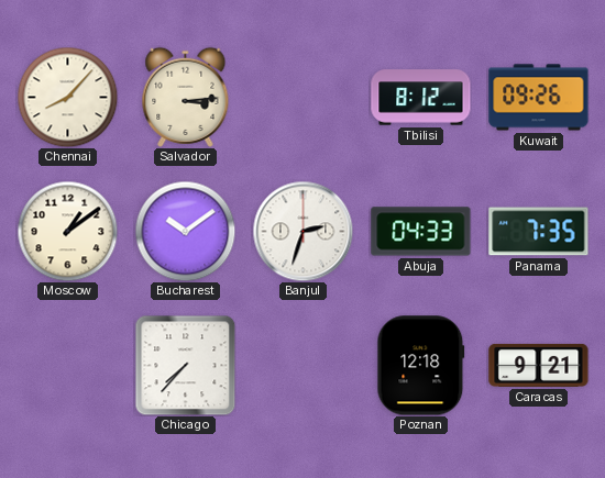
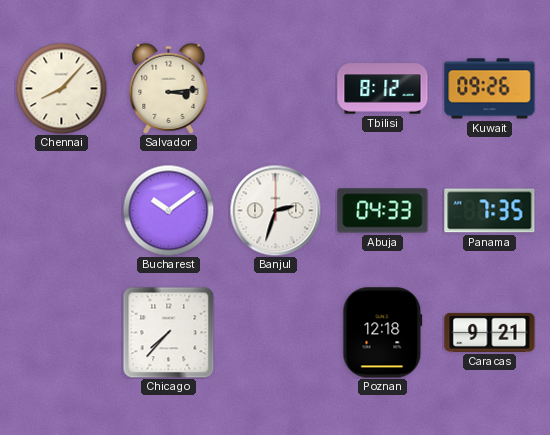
Moscow: 1:09 -> none (67, 231)
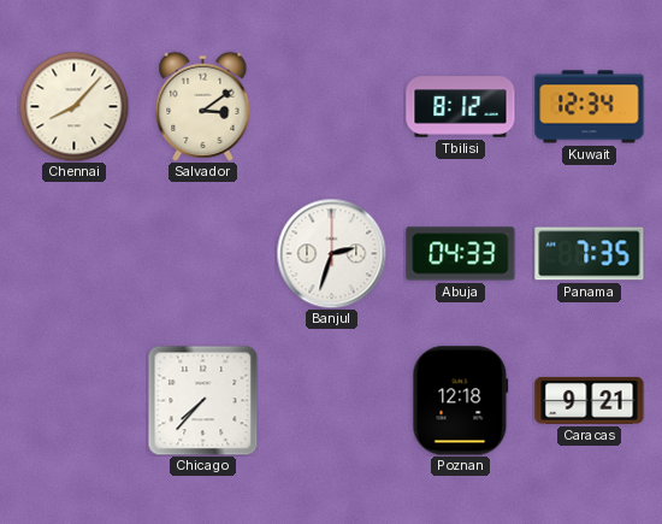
Salvador: 3:14 -> 3:09 (203, 106)
Kuwait: 09:26 -> 12:34 (590, 107)
Bucharest: 10:09 -> none (168, 210)
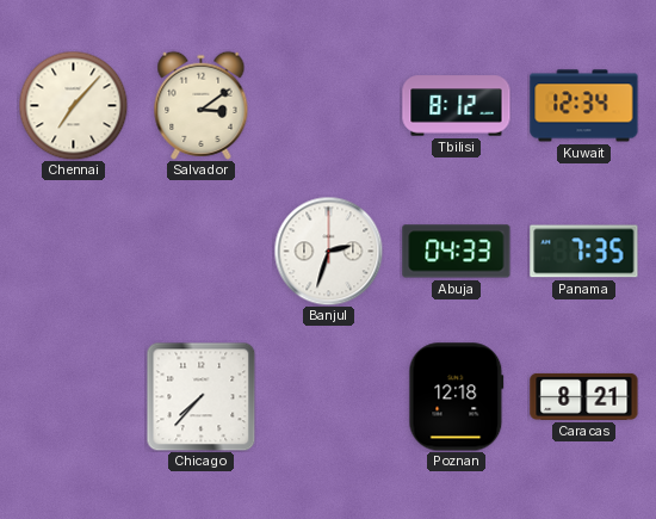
Chennai: 8:07 -> 7:07 (73, 105)
Caracas: 9:21 -> 8:21 (584, 396)
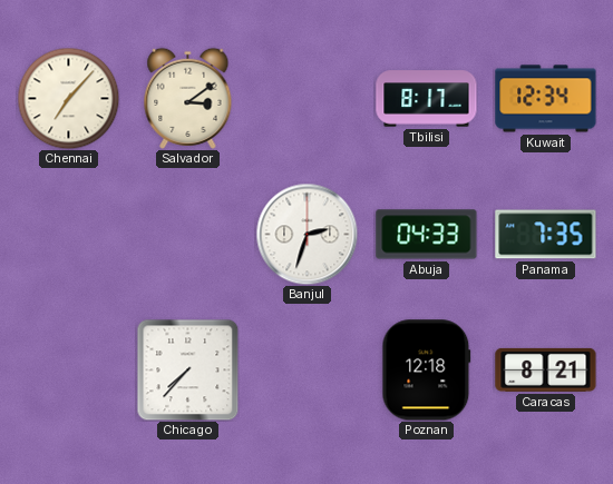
Tbilisi: 8:12 -> 8:17 (427, 99)
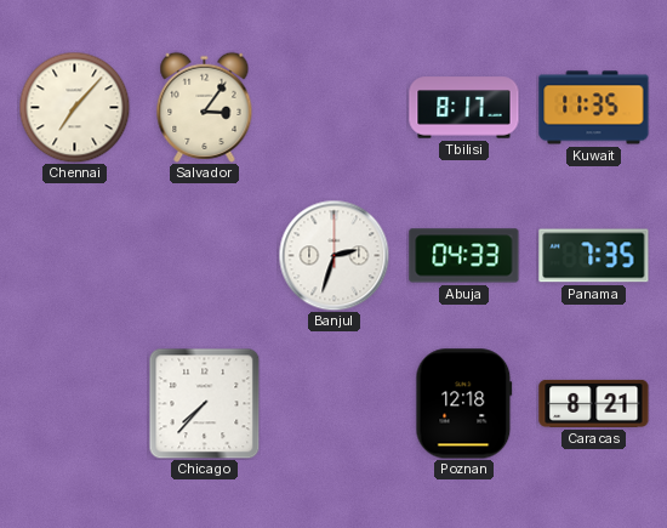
Salvador: 3:09 -> 3:06 (205, 107)
Kuwait: 12:34 -> 11:35 (594, 108)
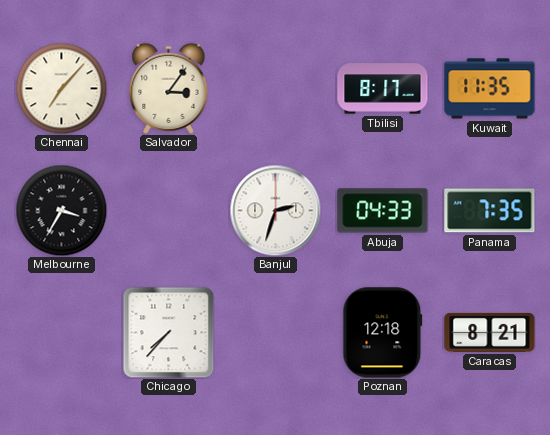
Melbourne: none -> 3:35 (61, 210)
